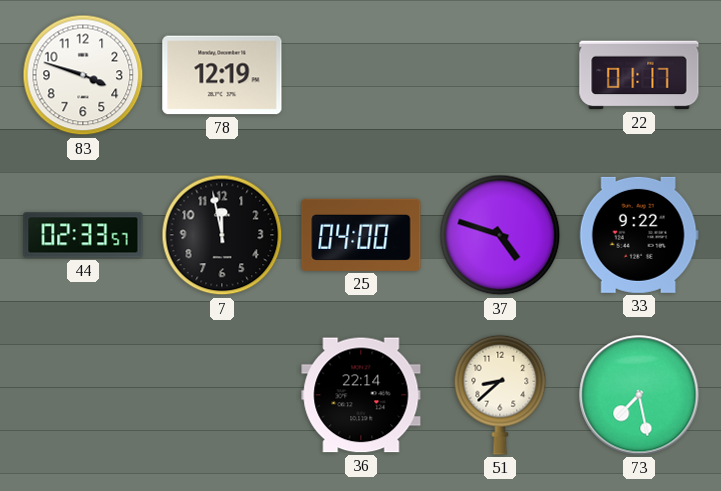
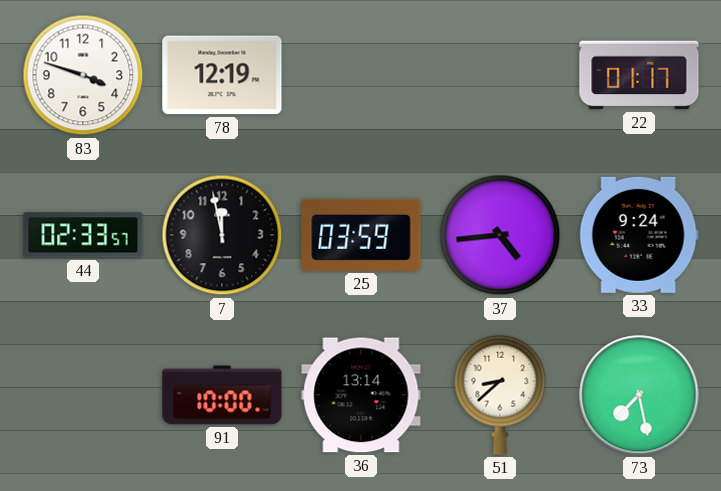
25: 04:00 -> 03:59 (361, 235)
37: 4:48 -> 4:44 (500, 235)
33: 9:22 -> 9:24 (639, 235)
91: none -> 10:00 (222, 395)
36: 22:14 -> 13:14 (361, 395)
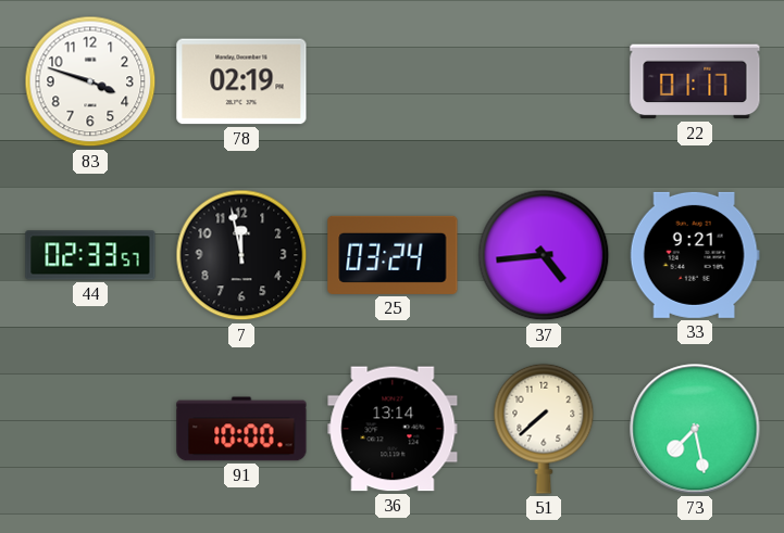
78: 12:19 -> 02:19 (241, 81)
25: 03:59 -> 03:24 (393, 255)
33: 9:24 -> 9:21 (695, 255)
51: 8:38 -> 7:38 (544, 429)
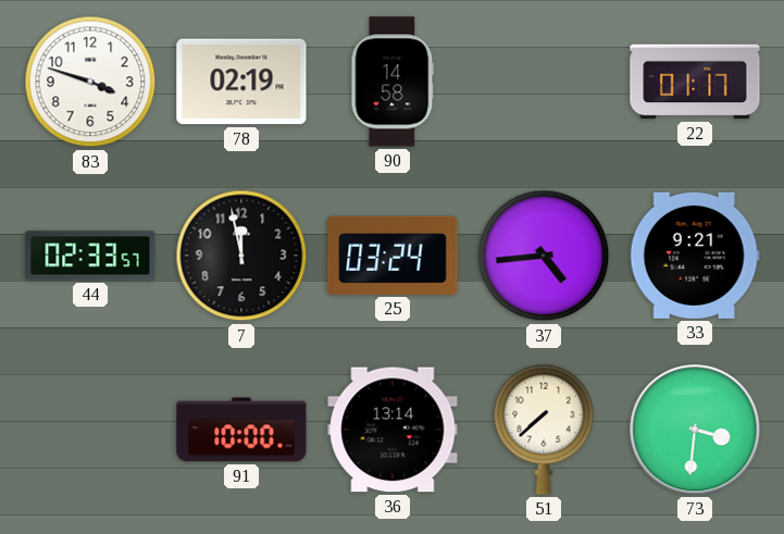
90: none -> 14:58 (393, 82)
73: 7:28 -> 3:31 (695, 430)
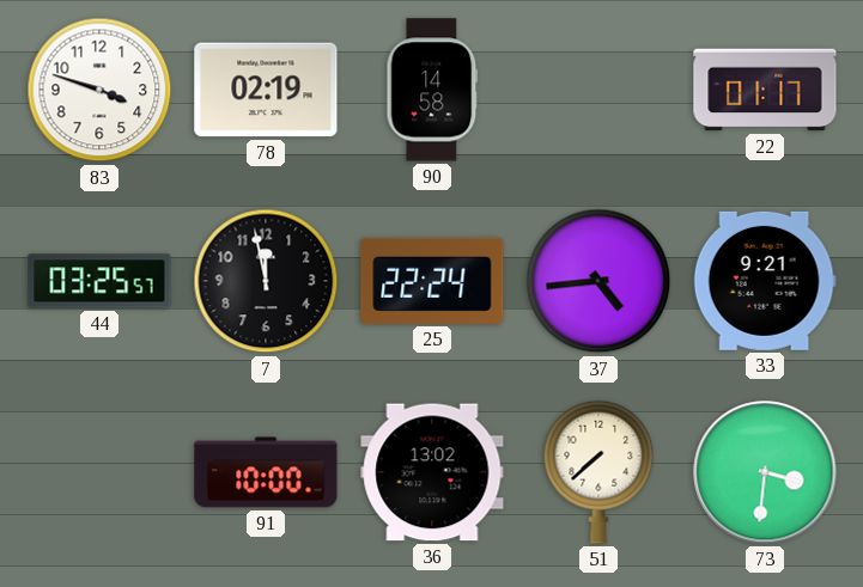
44: 02:33 -> 03:25 (99, 281)
25: 03:24 -> 22:24 (432, 281)
36: 13:14 -> 13:02 (432, 472)
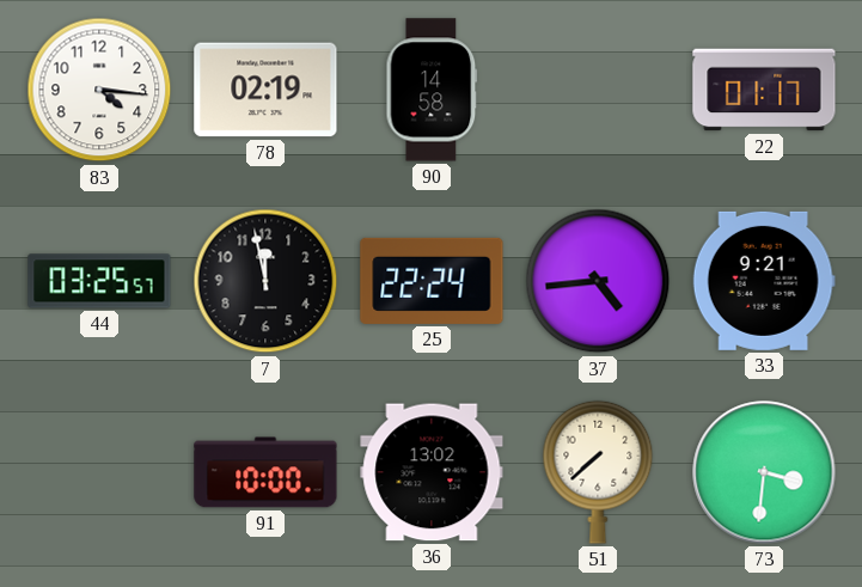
83: 3:48 -> 4:16 (99, 90)
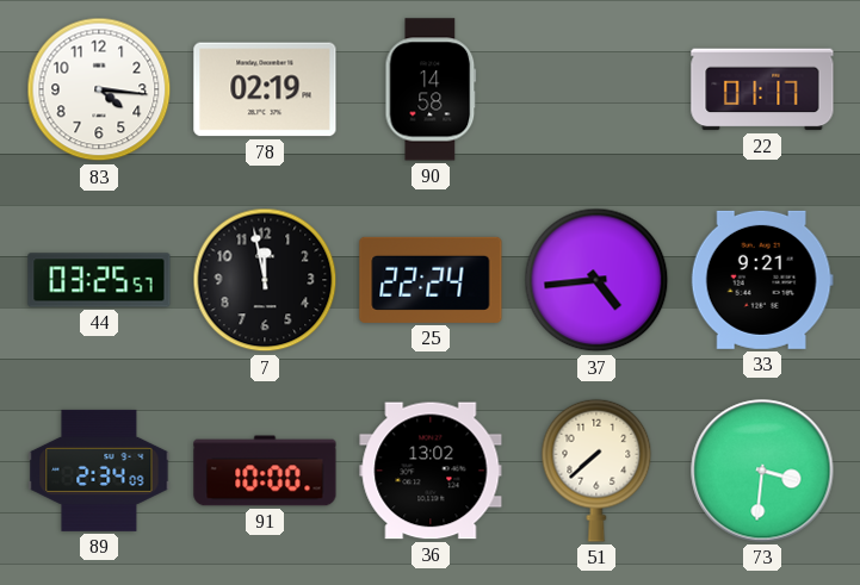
89: none -> 2:34 (99, 471)
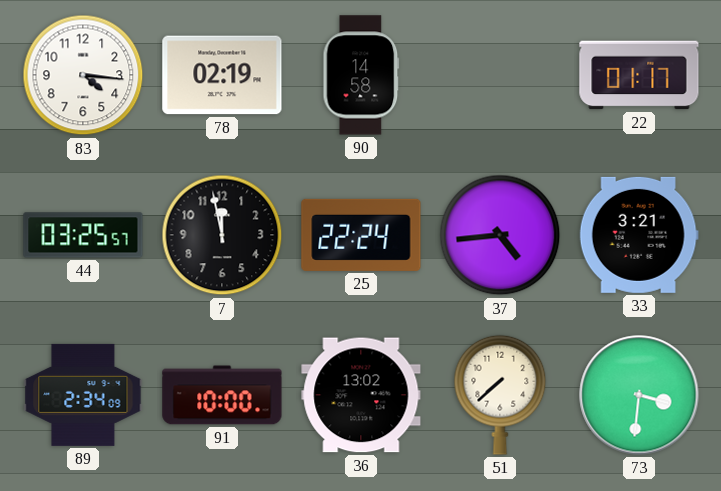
33: 9:21 -> 3:21 (639, 235)
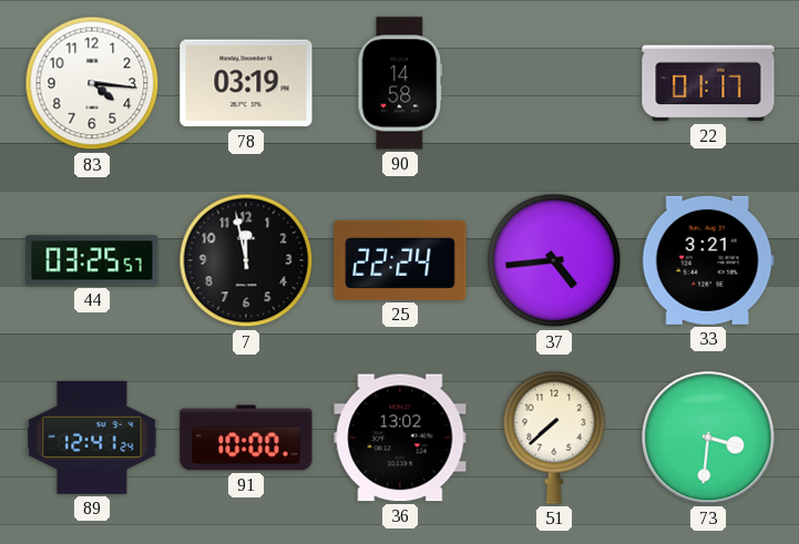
78: 02:19 -> 03:19 (246, 83)
89: 2:34 -> 12:41 (92, 438)
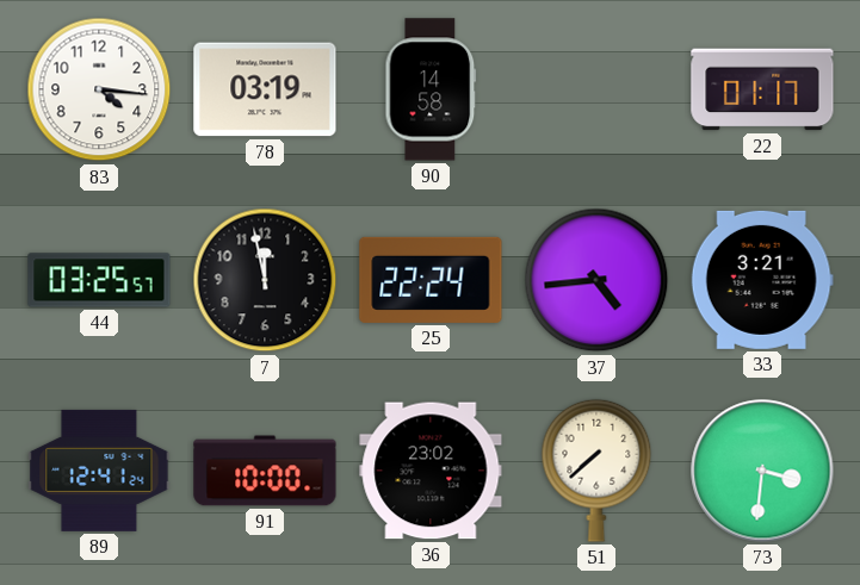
36: 13:02 -> 23:02 (431, 471)
